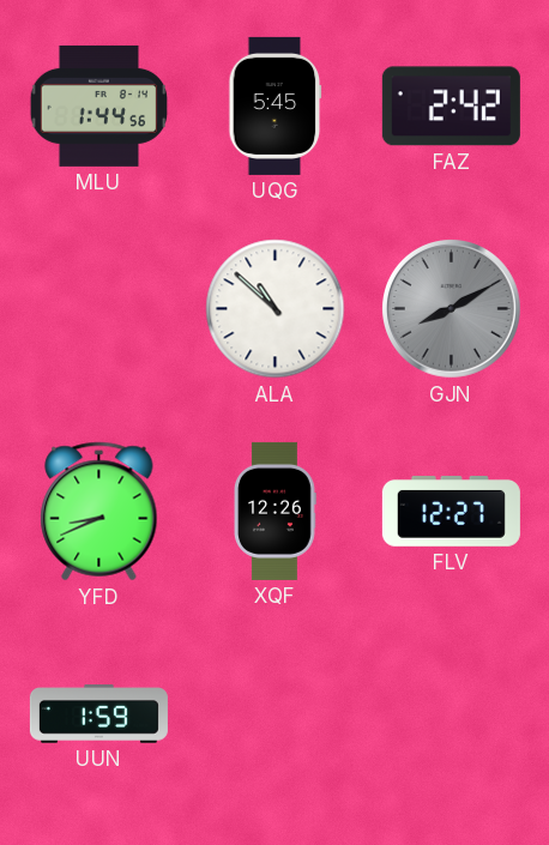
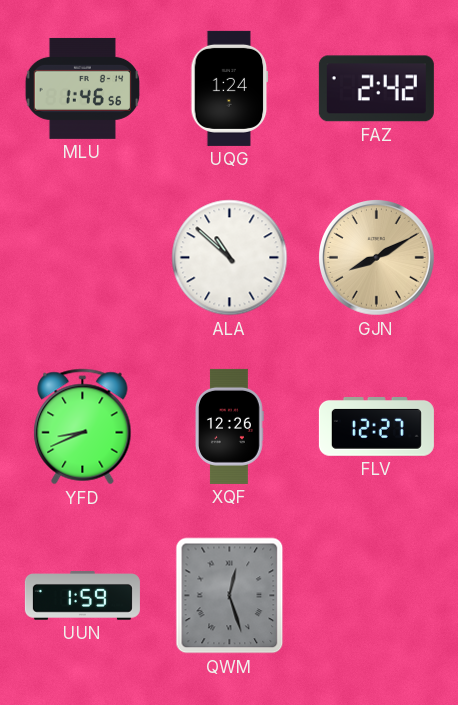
MLU: 1:44 -> 1:46 (83, 88)
UQG: 5:45 -> 1:24 (230, 88)
GJN dial: grey -> champagne (377, 258)
QWM: none -> 12:27 (230, 596)
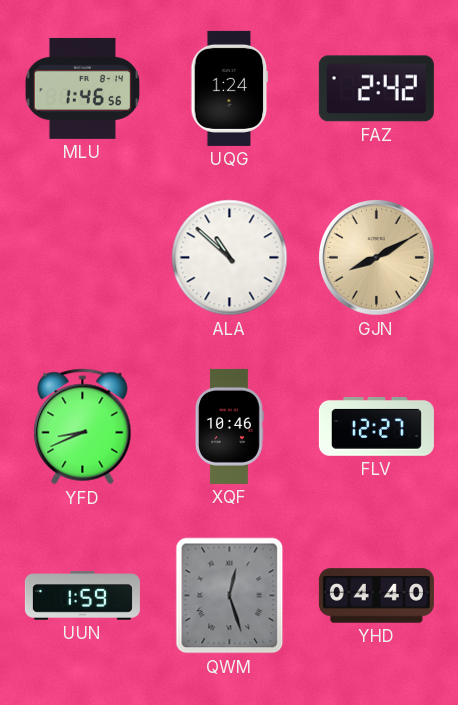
XQF: 12:26 -> 10:46 (230, 426)
YHD: none -> 04:40 (376, 596)
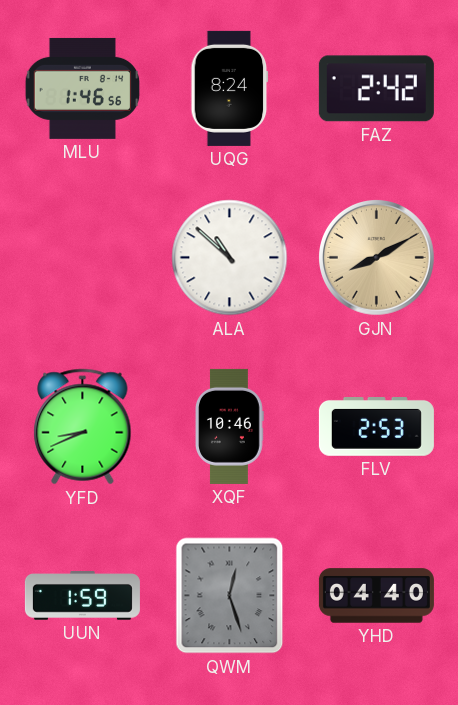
UQG: 1:24 -> 8:24 (230, 88)
FLV: 12:27 -> 2:53 (376, 427)
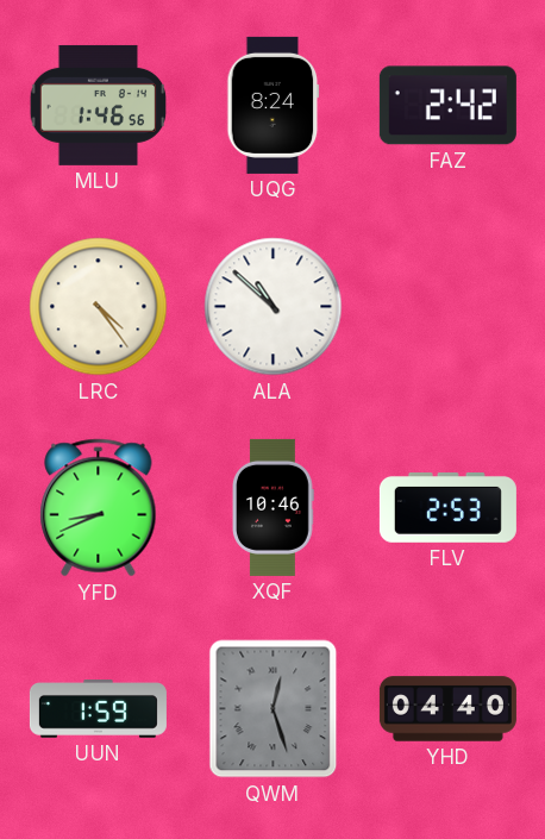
LRC: none -> 4:24 (99, 307)
GJN: 8:10 -> none (377, 258)
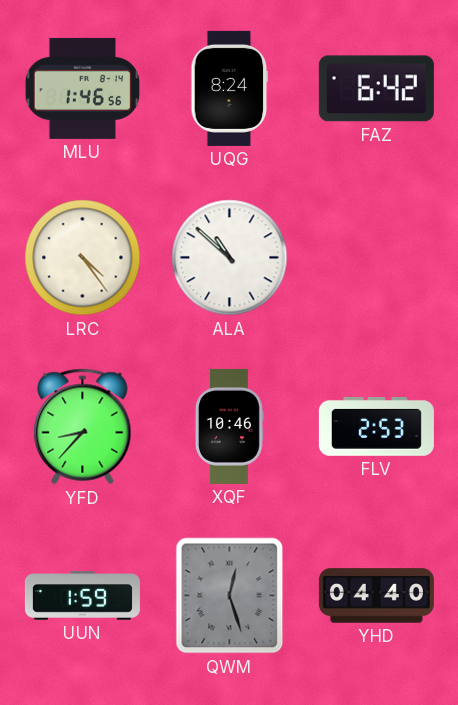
FAZ: 2:42 -> 6:42 (376, 89)
YFD: 8:41 -> 8:37 (83, 427)
